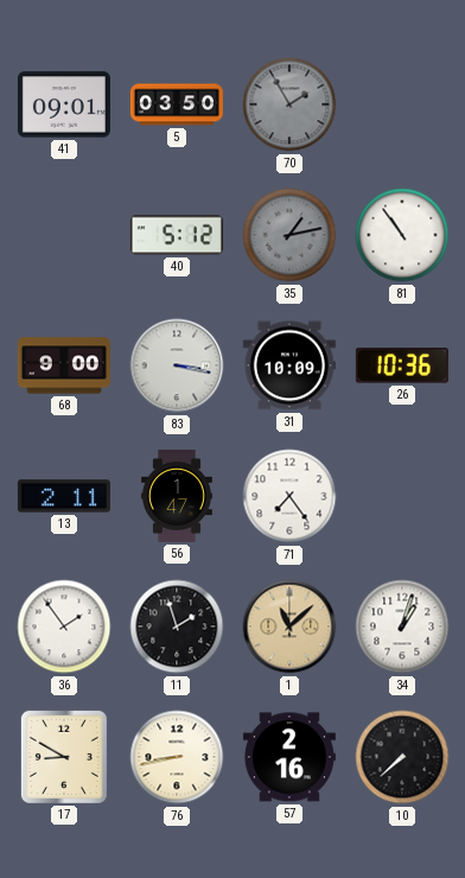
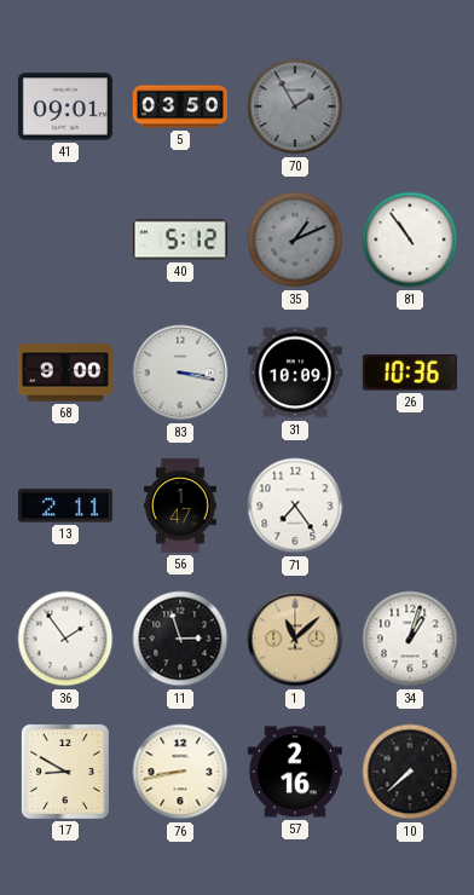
35: 1:13 -> 1:11 (295, 239)
11: 1:57 -> 2:57 (180, 639)
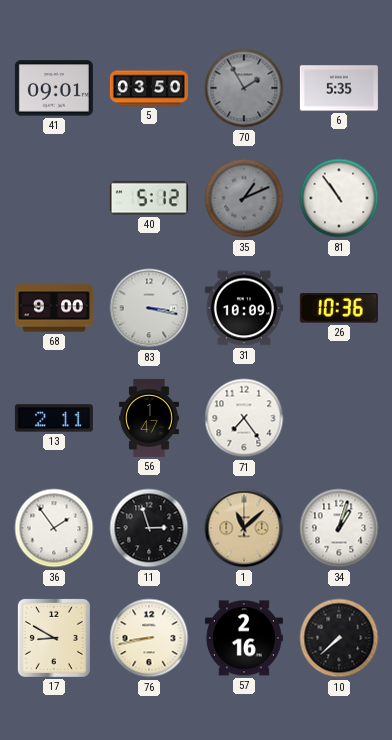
6: none -> 5:35 (339, 88)
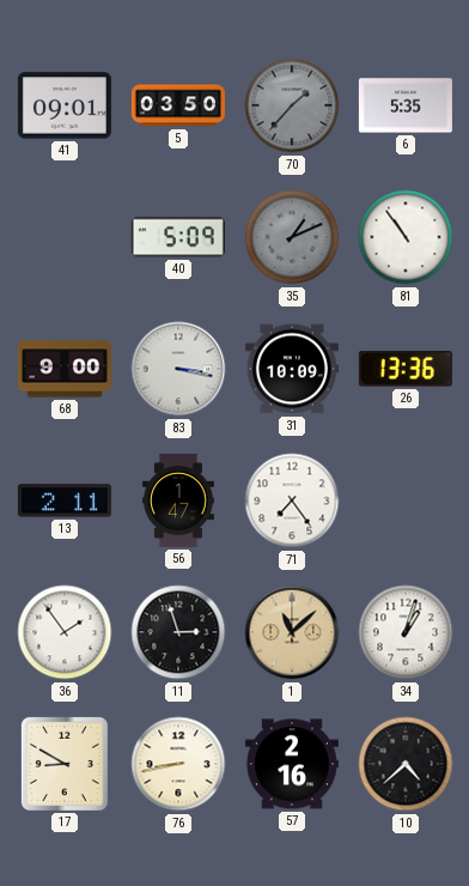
70: 1:55 -> 1:37 (292, 105)
40: 5:12 -> 5:09 (178, 237)
26: 10:36 -> 13:36 (406, 369)
10: 7:38 -> 4:38 (406, 764)
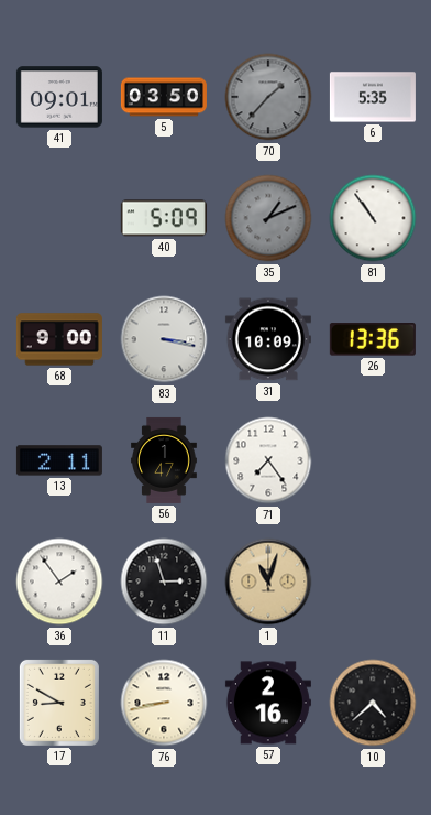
1: 11:08 -> 11:03 (268, 582)
34: 1:03 -> none (406, 632)
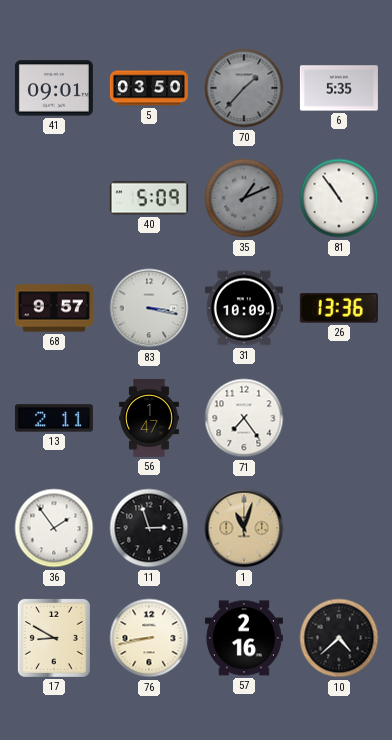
68: 9:00 -> 9:57 (54, 308)
